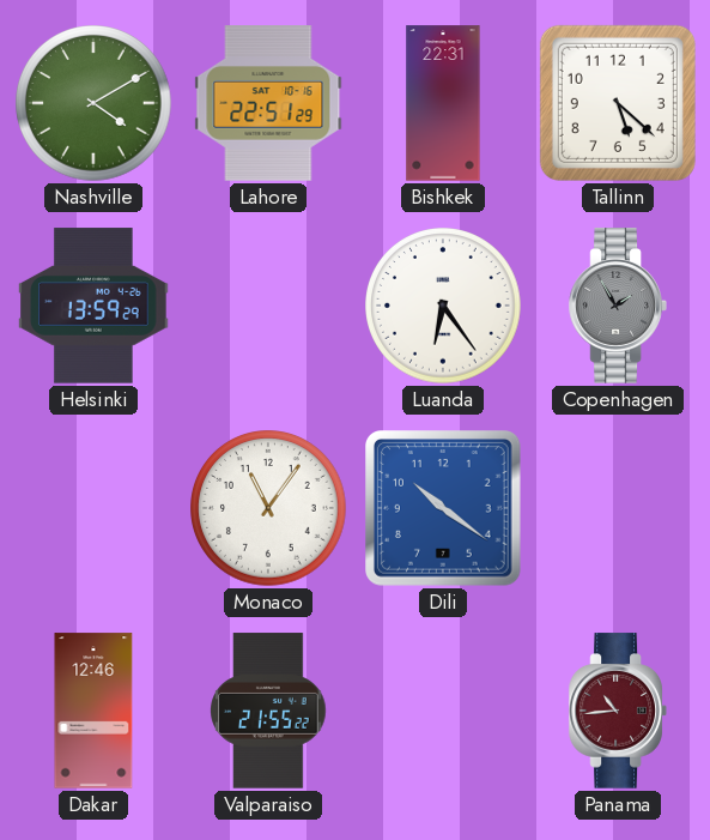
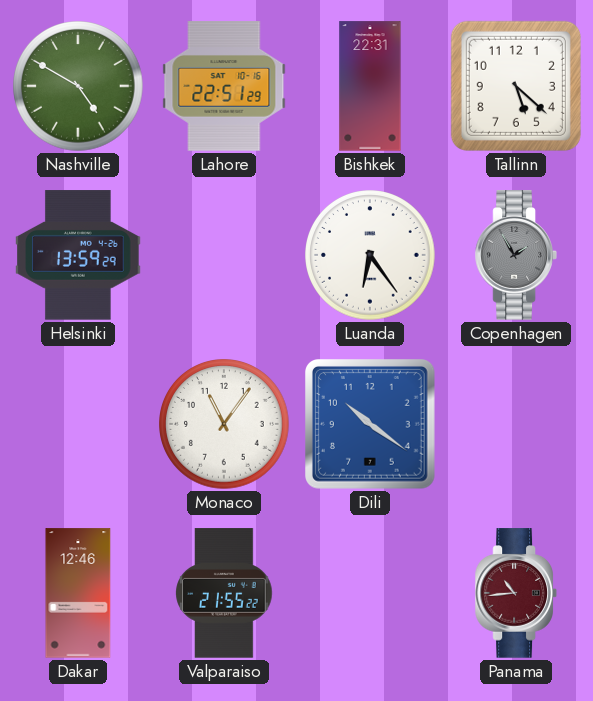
Nashville: 4:10 -> 4:50 (78, 86)
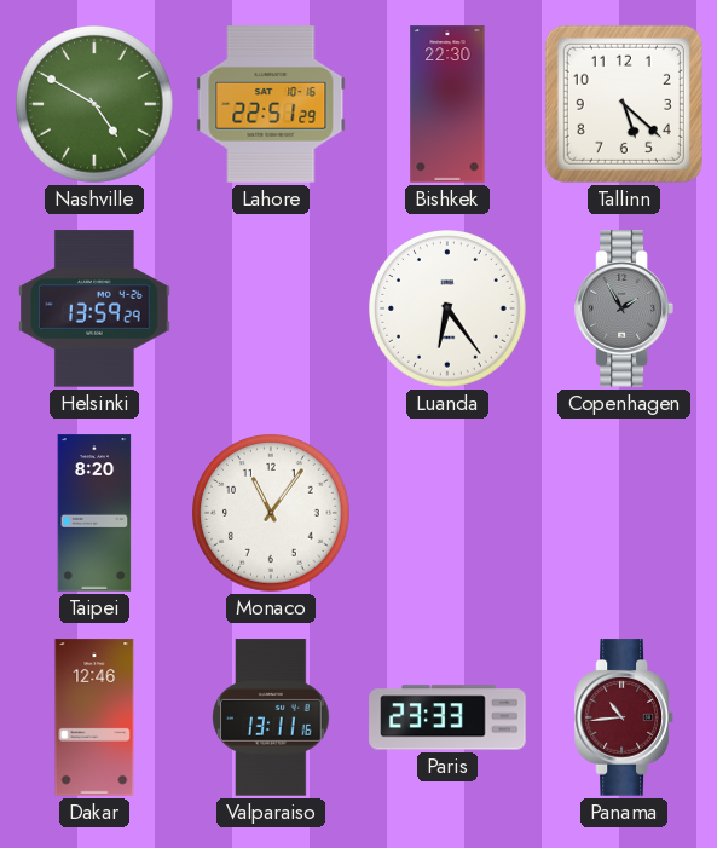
Bishkek: 22:31 -> 22:30 (447, 104)
Taipei: none -> 8:20 (94, 513)
Dili: 10:21 -> none (371, 425)
Valparaiso: 21:55 -> 13:11 (271, 717)
Paris: none -> 23:33 (447, 717)
